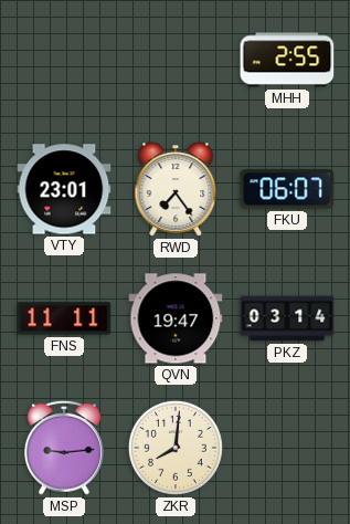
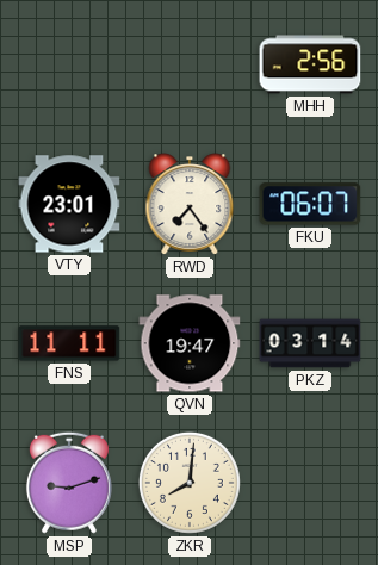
MHH: 2:55 -> 2:56 (310, 64)
MSP: 9:14 -> 9:12 (69, 483)
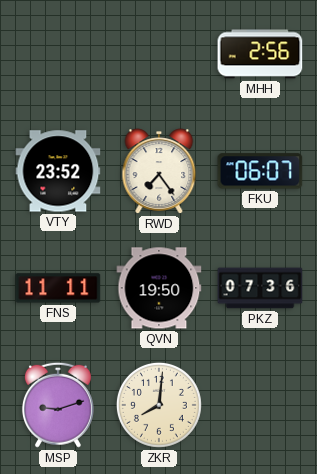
VTY: 23:01 -> 23:52 (58, 171)
QVN: 19:47 -> 19:50 (159, 288)
PKZ: 03:14 -> 07:36 (260, 288)
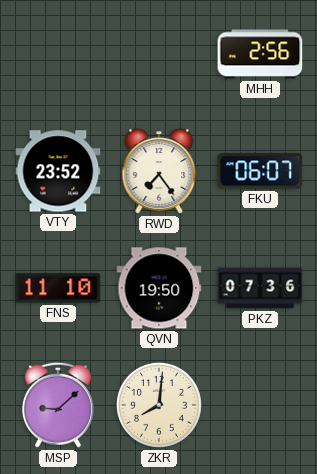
FNS: 11:11 -> 11:10 (58, 288)
MSP: 9:12 -> 9:08 (58, 405)
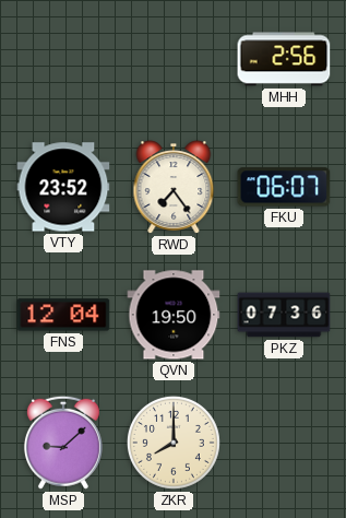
FNS: 11:10 -> 12:04 (63, 315)
ZKR: 8:01 -> 8:00 (174, 443)
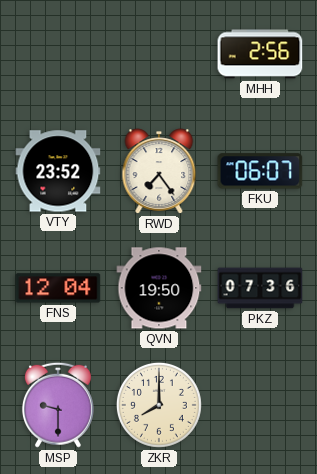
MSP: 9:08 -> 9:30 (58, 405)
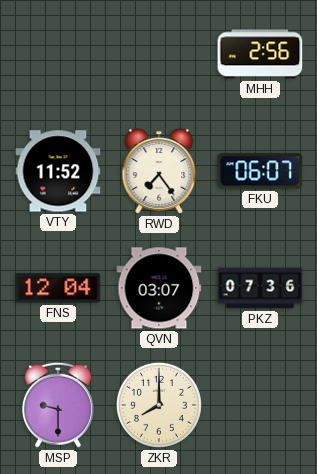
VTY: 23:52 -> 11:52 (58, 171)
QVN: 19:50 -> 03:07 (159, 288)
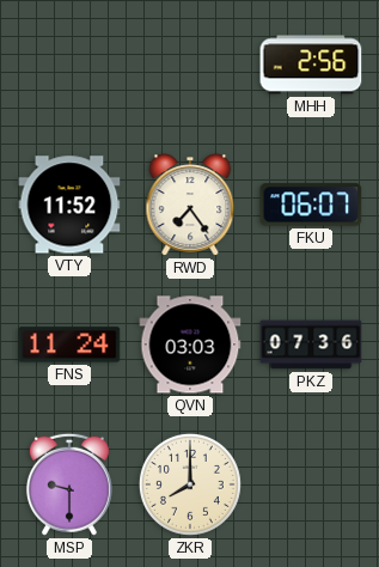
FNS: 12:04 -> 11:24 (69, 345)
QVN: 03:07 -> 03:03 (190, 345)
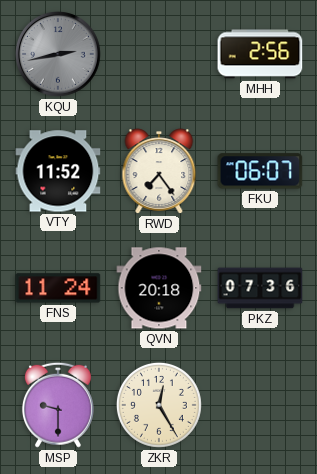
KQU: none -> 2:43 (59, 55)
QVN: 03:03 -> 20:18 (159, 288)
ZKR: 8:00 -> 12:25 (159, 405)
